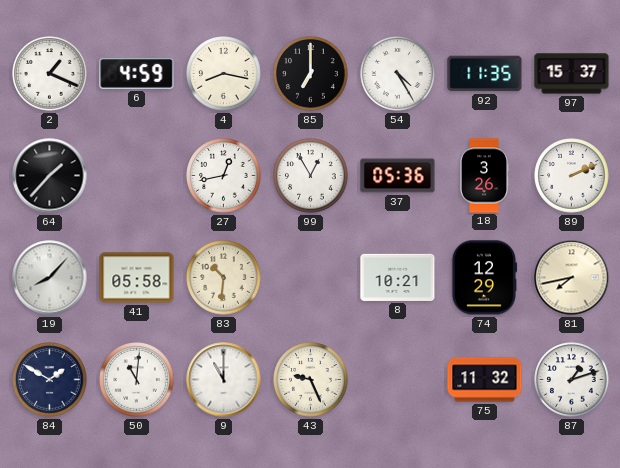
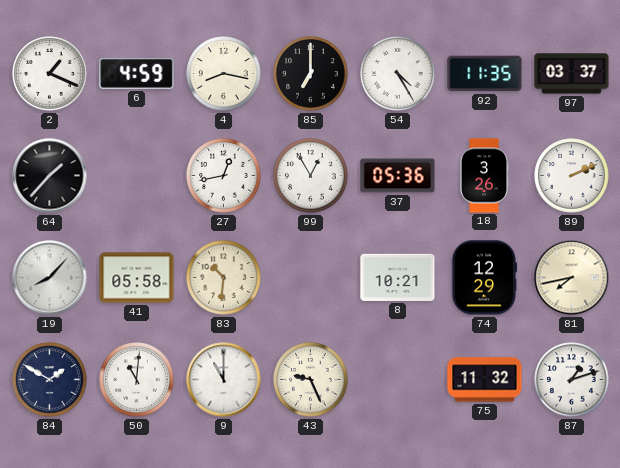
97: 15:37 -> 03:37 (572, 74)
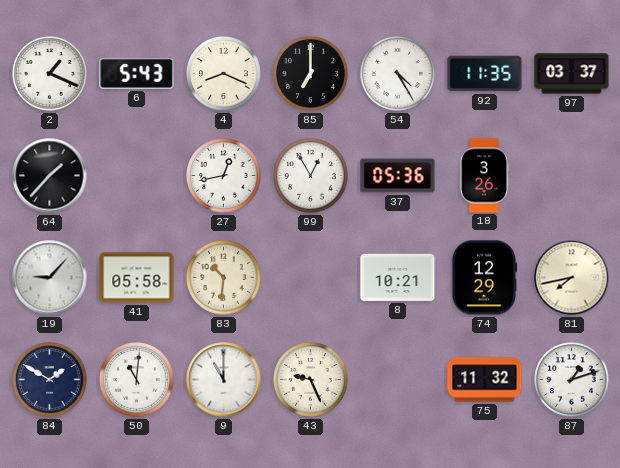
6: 4:59 -> 5:43 (137, 74)
4: 8:17 -> 8:19 (224, 74)
89: 2:11 -> none (572, 176)
19: 8:07 -> 9:07 (50, 278)
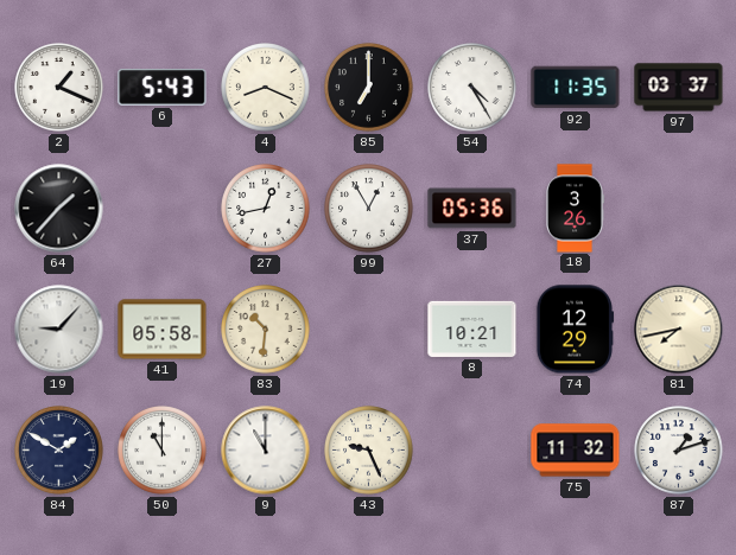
50: 11:01 -> 11:00 (163, 451)
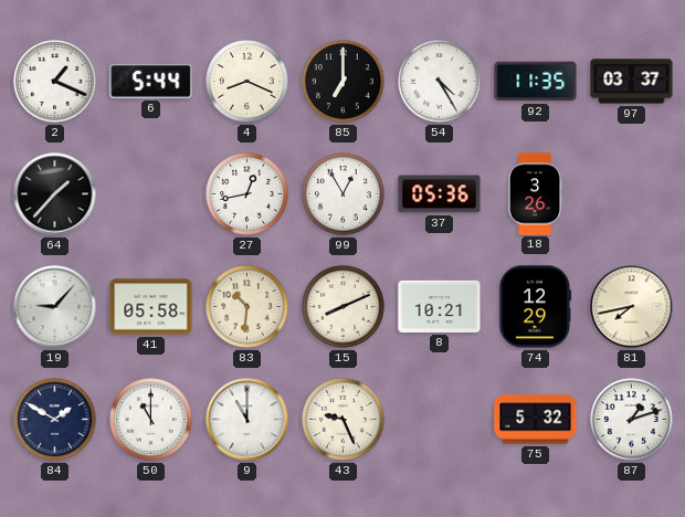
6: 5:43 -> 5:44 (151, 82)
15: none -> 8:11 (344, 307)
75: 11:32 -> 5:32 (536, 420)
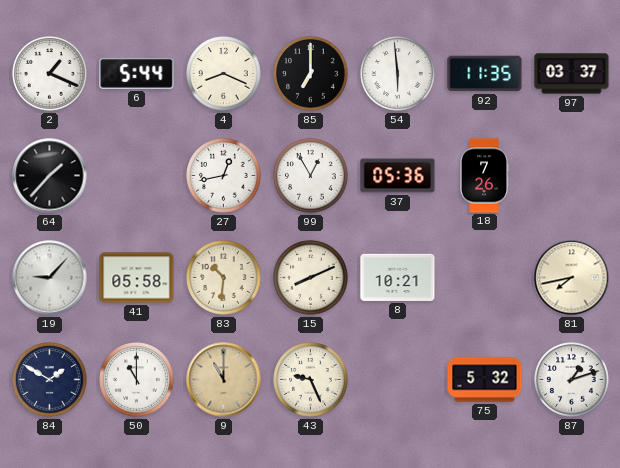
54: 4:25 -> 5:59 (398, 74)
18: 3:26 -> 7:26 (484, 176)
74: 12:29 -> none (535, 307)
9 dial: white -> champagne (224, 380)
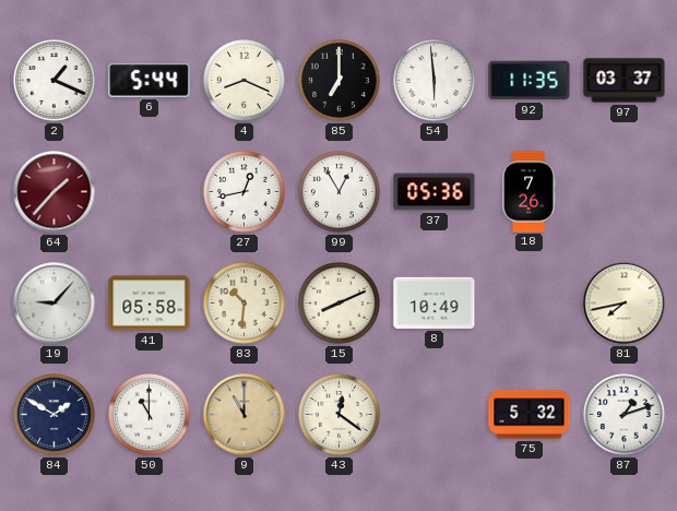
64 dial: black -> burgundy (55, 192)
8: 10:21 -> 10:49 (435, 302)
43: 9:26 -> 12:21 (340, 415)
